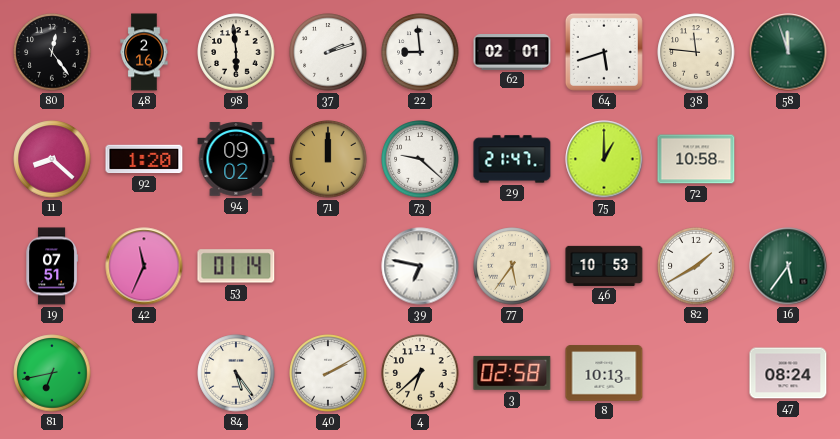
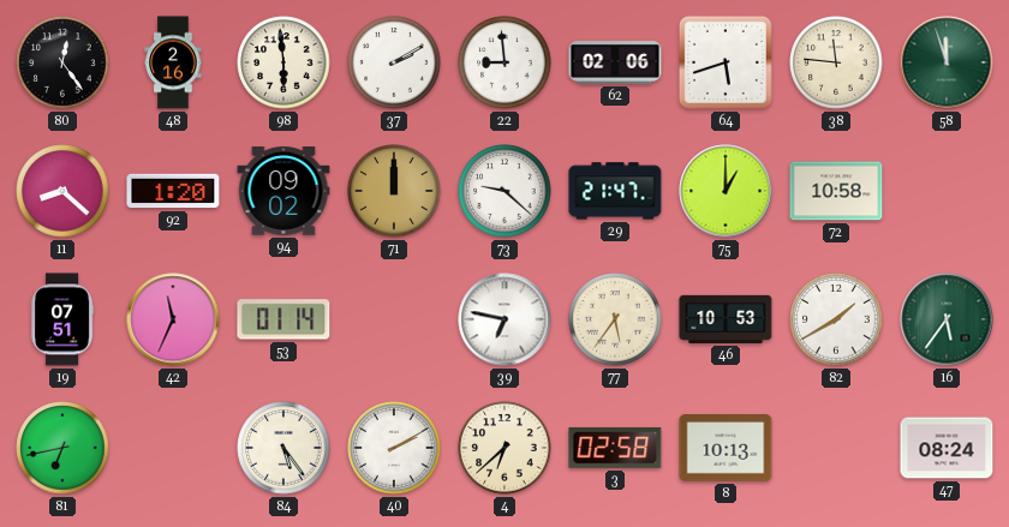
37: 2:12 -> 2:10 (394, 62)
62: 02:01 -> 02:06 (615, 64)
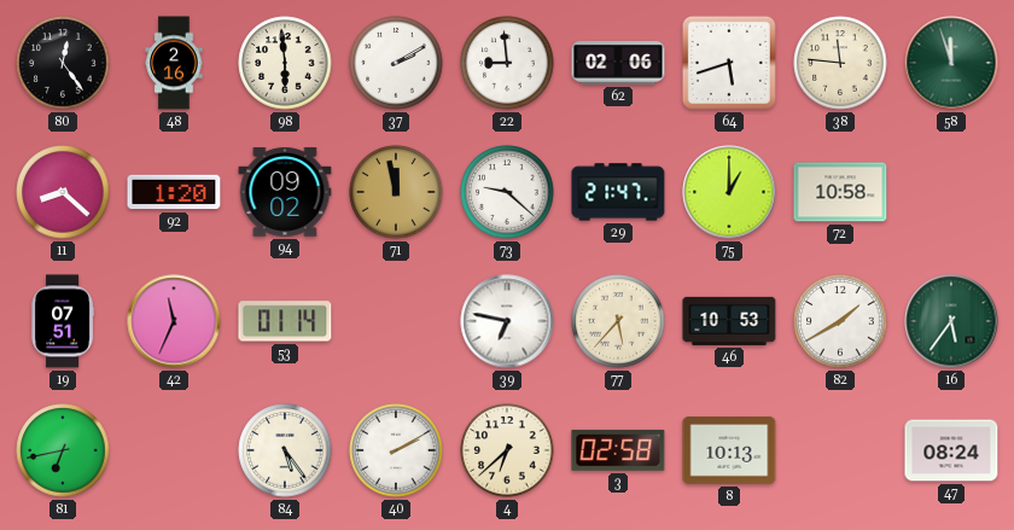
71: 12:00 -> 11:58 (396, 192)
77: 5:36 -> 5:37 (618, 321)
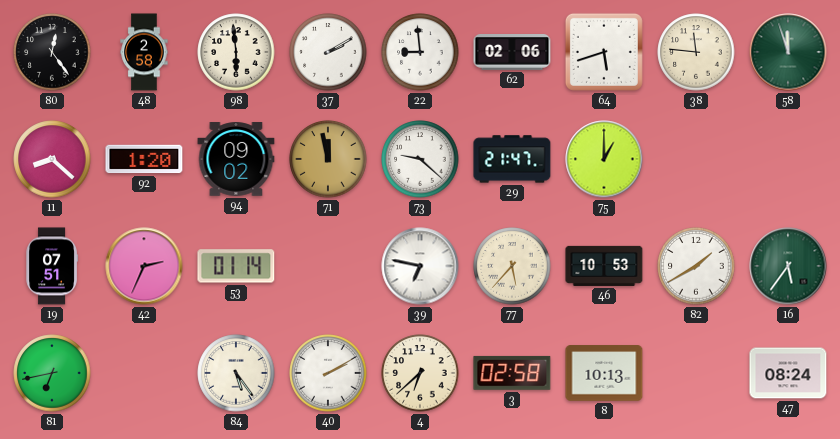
48: 2:16 -> 2:58 (144, 52)
72: 10:58 -> none (840, 192)
42: 11:34 -> 2:34 (144, 266)
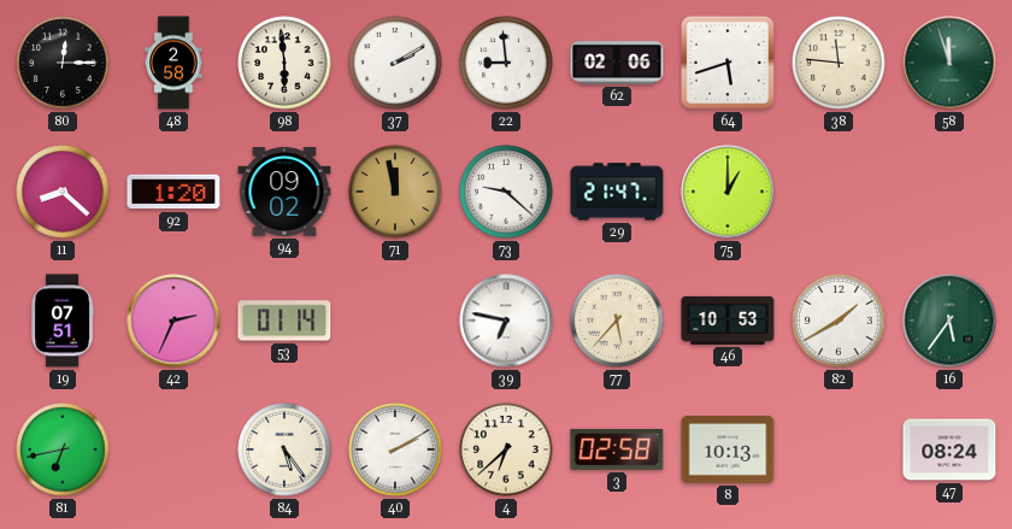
80: 12:24 -> 12:15 (63, 63)
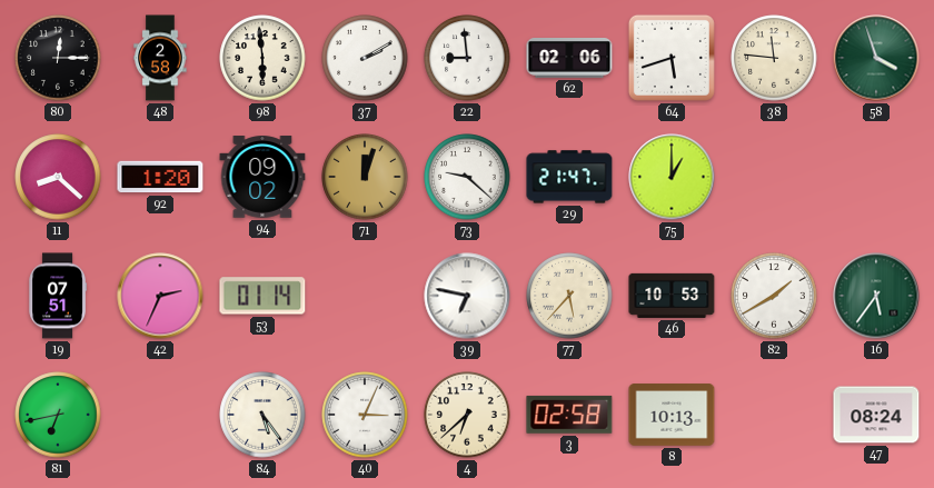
58: 11:57 -> 3:57 (876, 58)
71: 11:58 -> 12:03 (365, 177)
40: 2:10 -> 3:04 (365, 415)
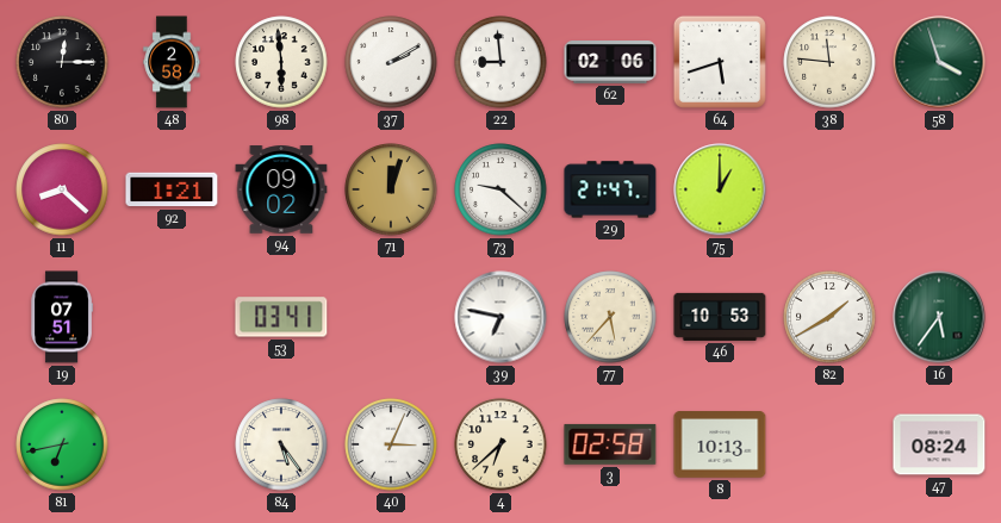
92: 1:20 -> 1:21 (172, 189)
42: 2:34 -> none (160, 296)
53: 01:14 -> 03:41 (281, 317)
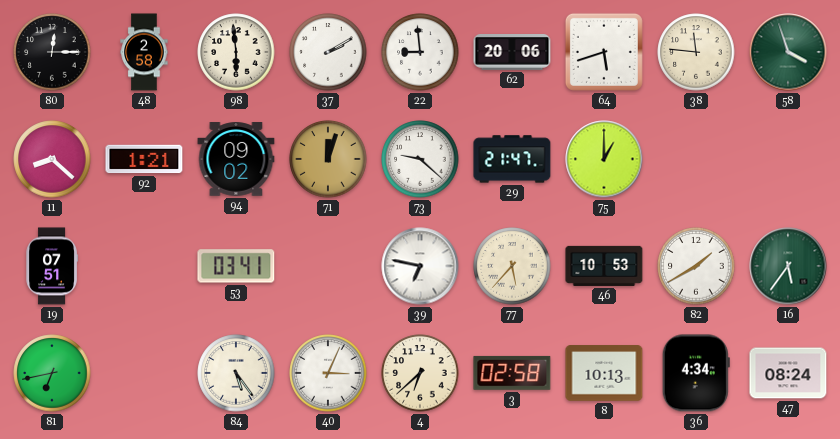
62: 02:06 -> 20:06 (512, 53)
36: none -> 4:34 (696, 373)
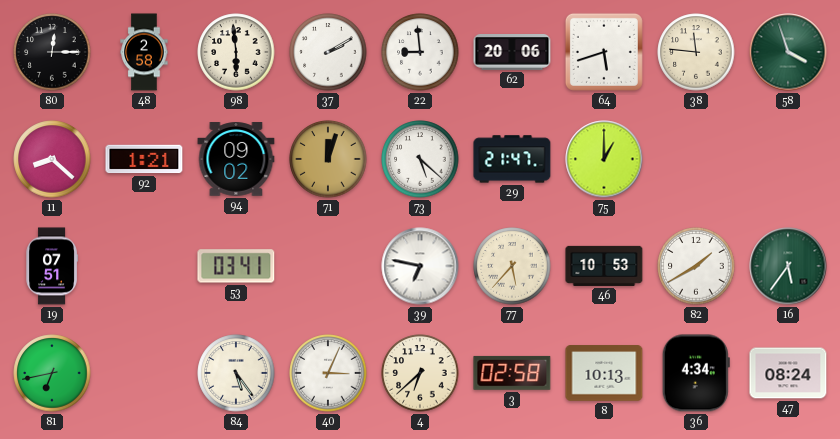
73: 9:22 -> 5:22 (420, 159)
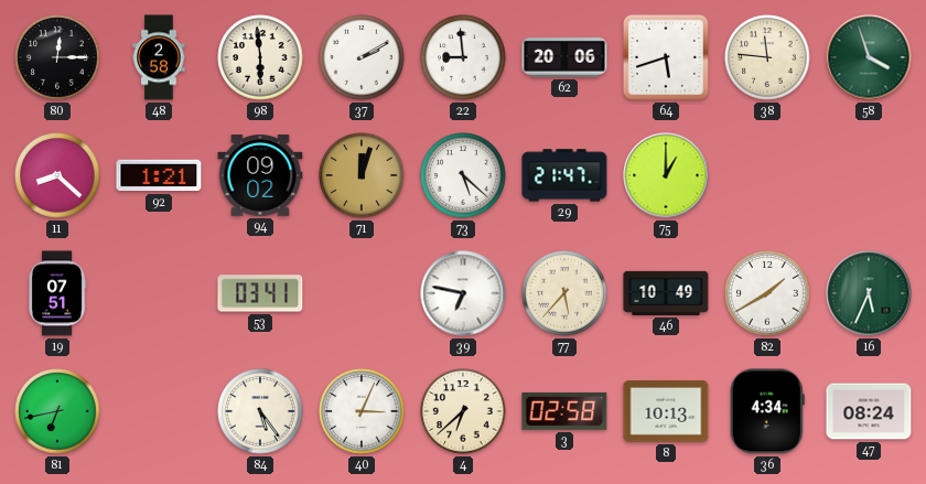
46: 10:53 -> 10:49 (666, 293)
16: 5:36 -> 5:34 (869, 293)
